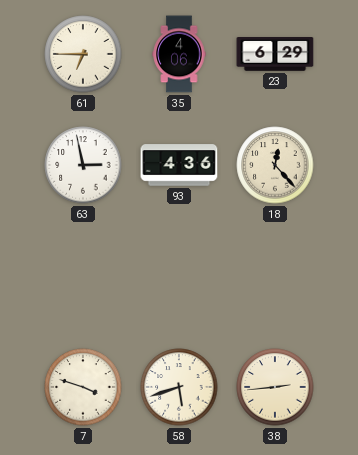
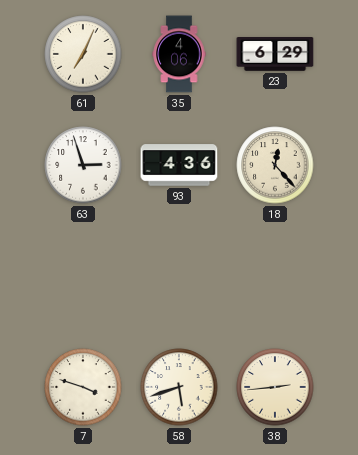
61: 6:45 -> 7:04 (83, 54)
63: 2:58 -> 2:57 (83, 165)
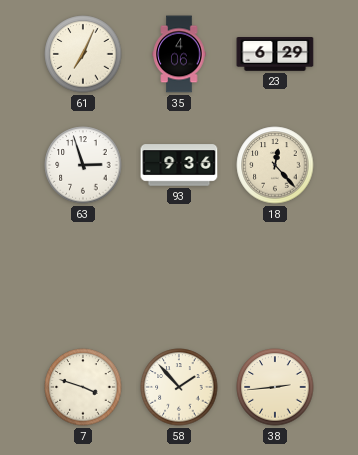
93: 4:36 -> 9:36 (179, 165)
58: 5:42 -> 1:53 (179, 387)
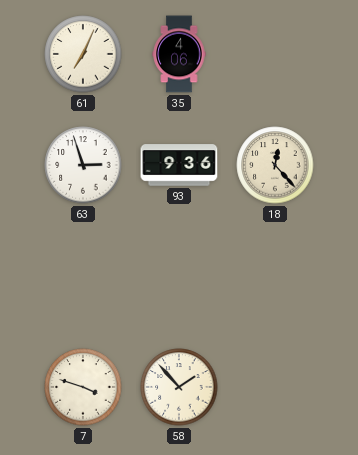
23: 6:29 -> none (275, 55)
38: 2:44 -> none (275, 387)
